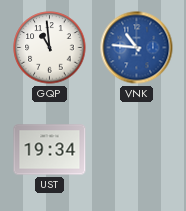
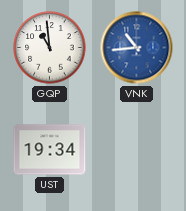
VNK: 10:46 -> 10:44 (137, 48)
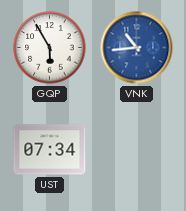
GQP: 10:59 -> 5:55 (50, 48)
UST: 19:34 -> 07:34 (50, 150)
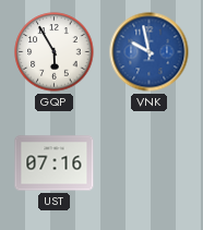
VNK: 10:44 -> 9:58 (150, 52)
UST: 07:34 -> 07:16 (55, 164)
